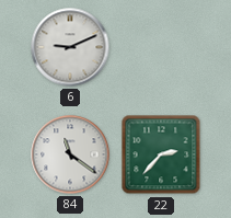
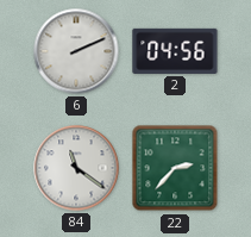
6: 9:11 -> 2:11 (76, 51)
2: none -> 04:56 (175, 51)
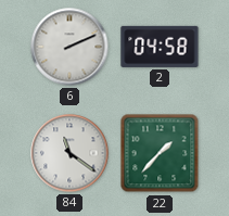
2: 04:56 -> 04:58 (160, 47)
22: 2:37 -> 1:37 (160, 153)
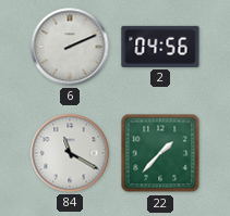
2: 04:58 -> 04:56 (160, 47)
84: 11:21 -> 11:20 (70, 153)
